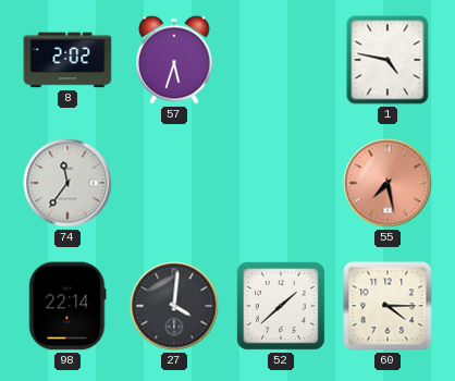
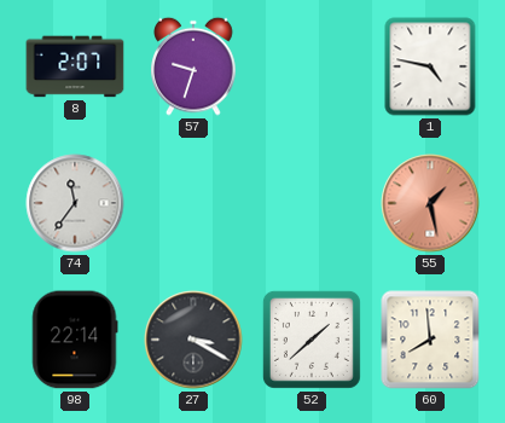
8: 2:02 -> 2:07 (75, 66)
57: 5:33 -> 9:33 (193, 66)
55: 7:28 -> 1:28 (430, 203)
27: 4:01 -> 3:20 (193, 340)
60: 4:15 -> 7:59 (430, 340)
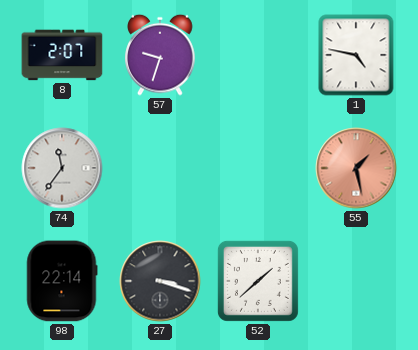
27: 3:20 -> 3:18 (160, 281)
60: 7:59 -> none (430, 340)
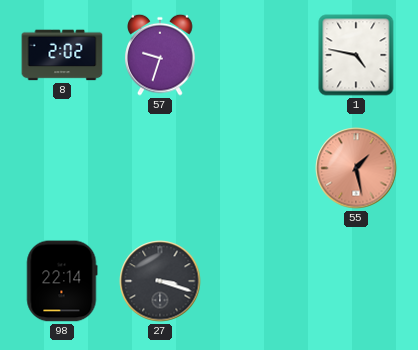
8: 2:07 -> 2:02 (62, 55)
74: 11:36 -> none (62, 168)
52: 1:38 -> none (258, 281)
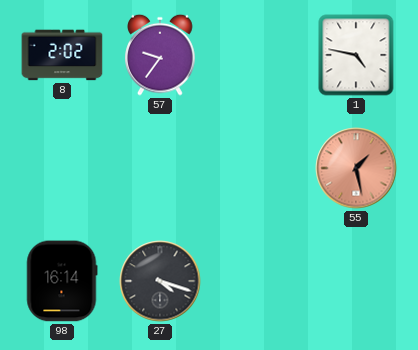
57: 9:33 -> 9:36 (160, 55)
98: 22:14 -> 16:14 (62, 281)
27: 3:18 -> 4:18 (160, 281)
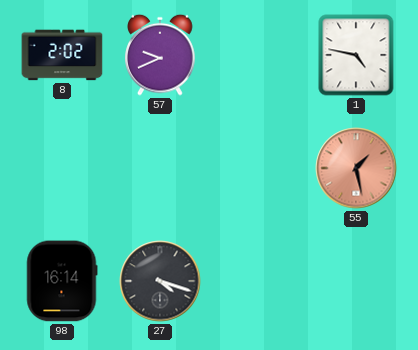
57: 9:36 -> 9:41 (160, 55)
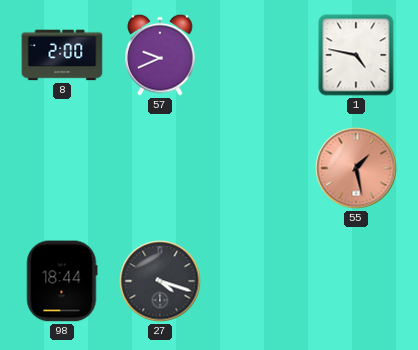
8: 2:02 -> 2:00 (62, 55)
98: 16:14 -> 18:44 (62, 281)
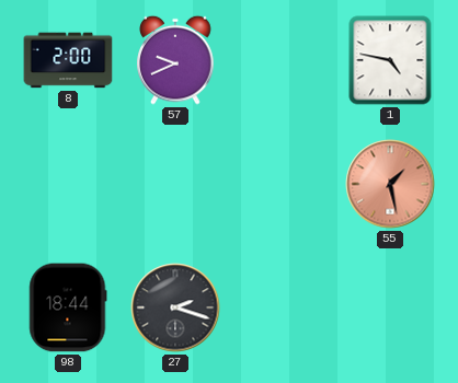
27: 4:18 -> 2:18 (175, 307)
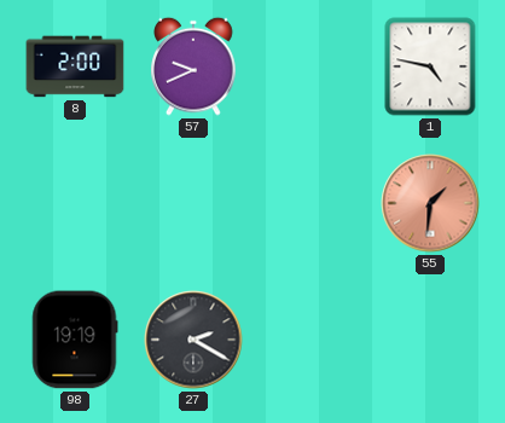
55: 1:28 -> 1:31 (430, 203)
98: 18:44 -> 19:19 (75, 340)
27: 2:18 -> 2:20 (193, 340)
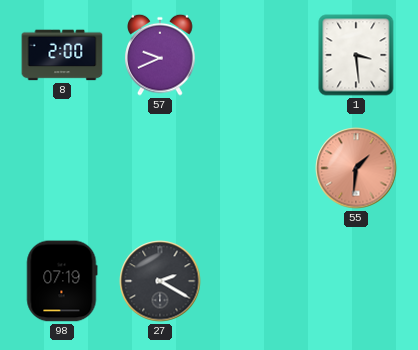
1: 4:47 -> 3:29 (356, 55)
98: 19:19 -> 07:19 (62, 281)
